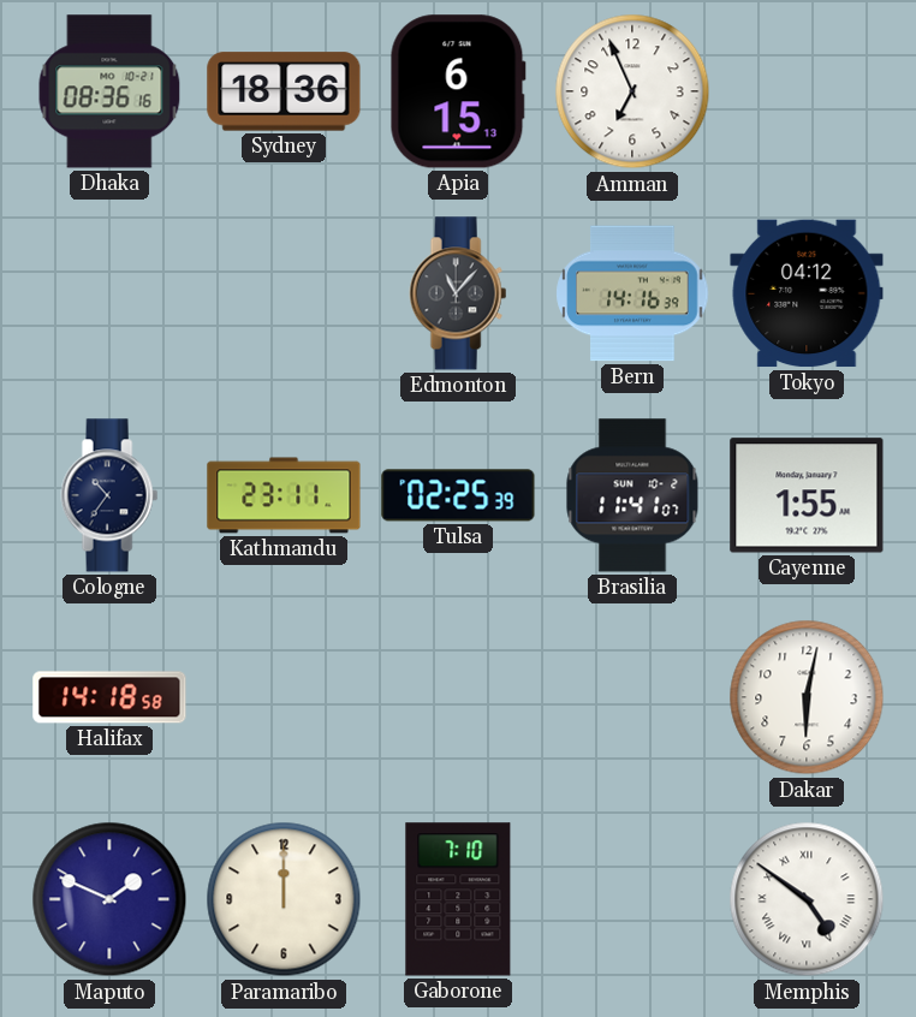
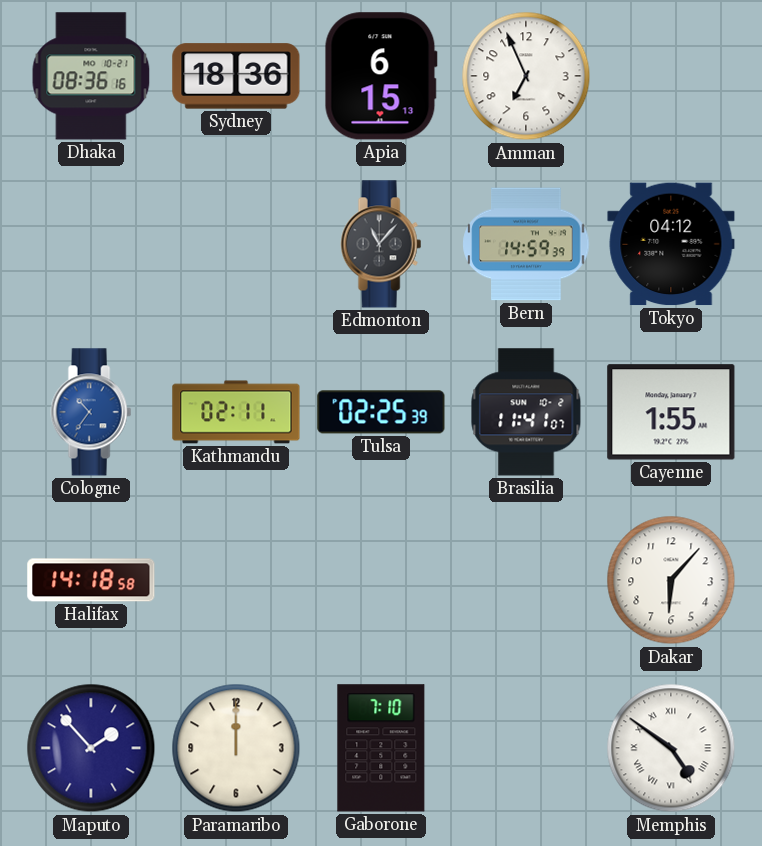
Bern: 14:16 -> 14:59 (526, 244)
Cologne dial: navy -> blue (91, 412)
Kathmandu: 23:11 -> 02:11 (236, 412)
Dakar: 6:02 -> 6:07 (671, 580)
Maputo: 1:49 -> 1:53 (91, 748)
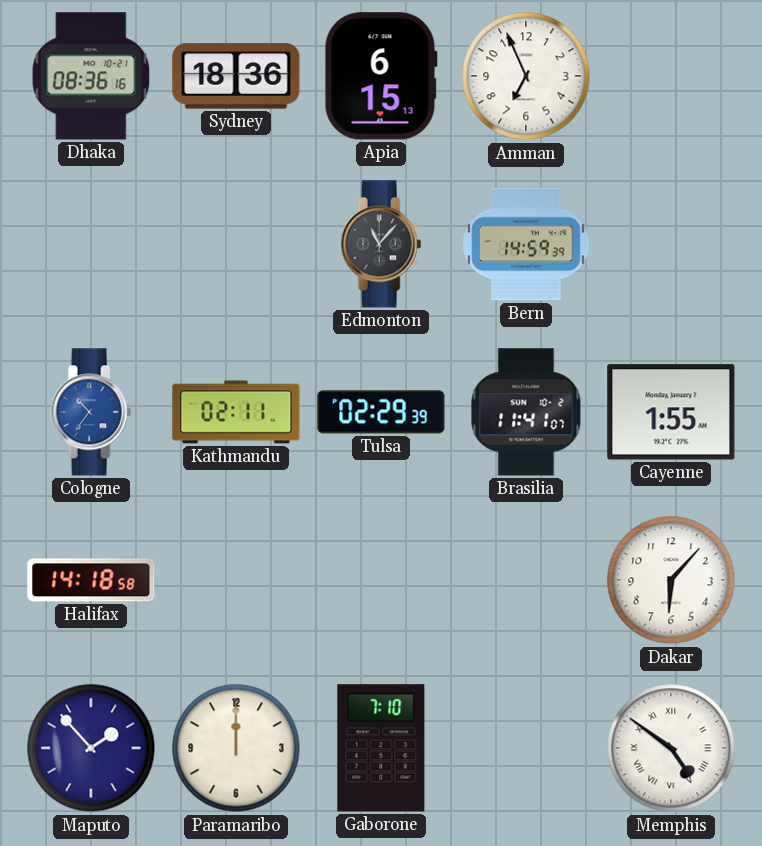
Tokyo: 04:12 -> none (671, 244)
Tulsa: 02:25 -> 02:29 (381, 412)
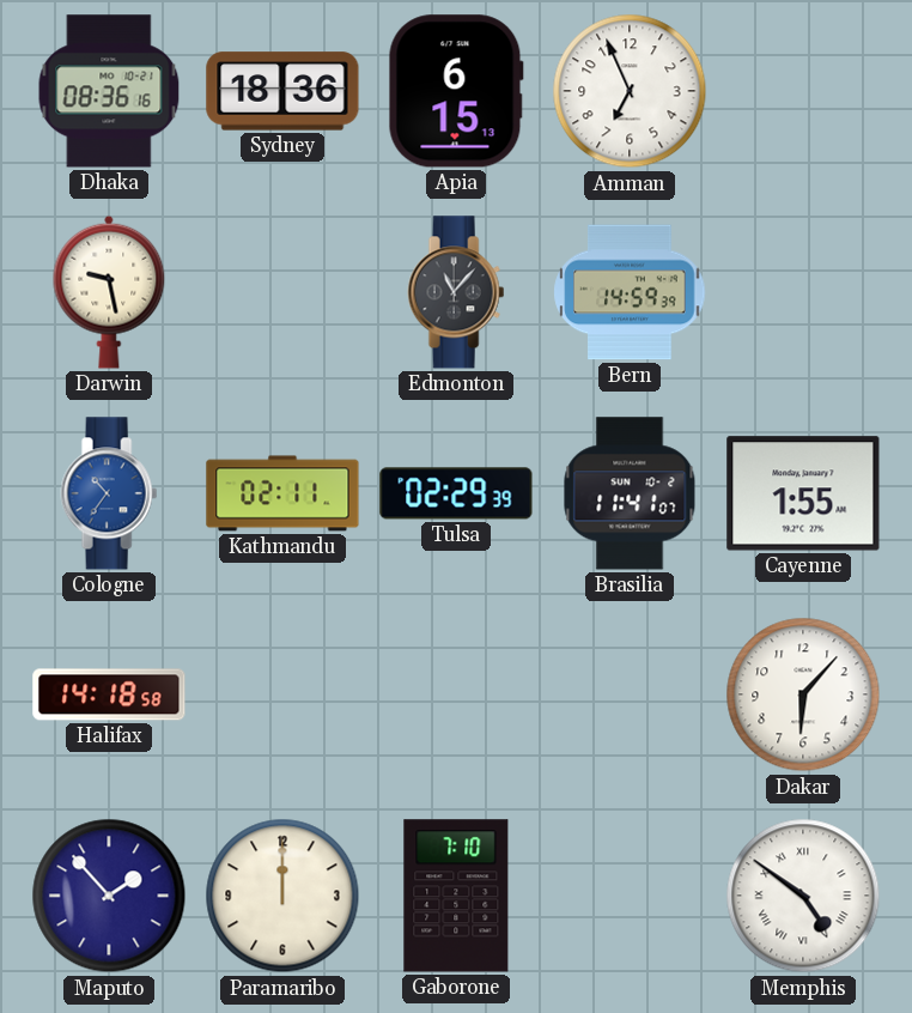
Darwin: none -> 9:28 (109, 292)
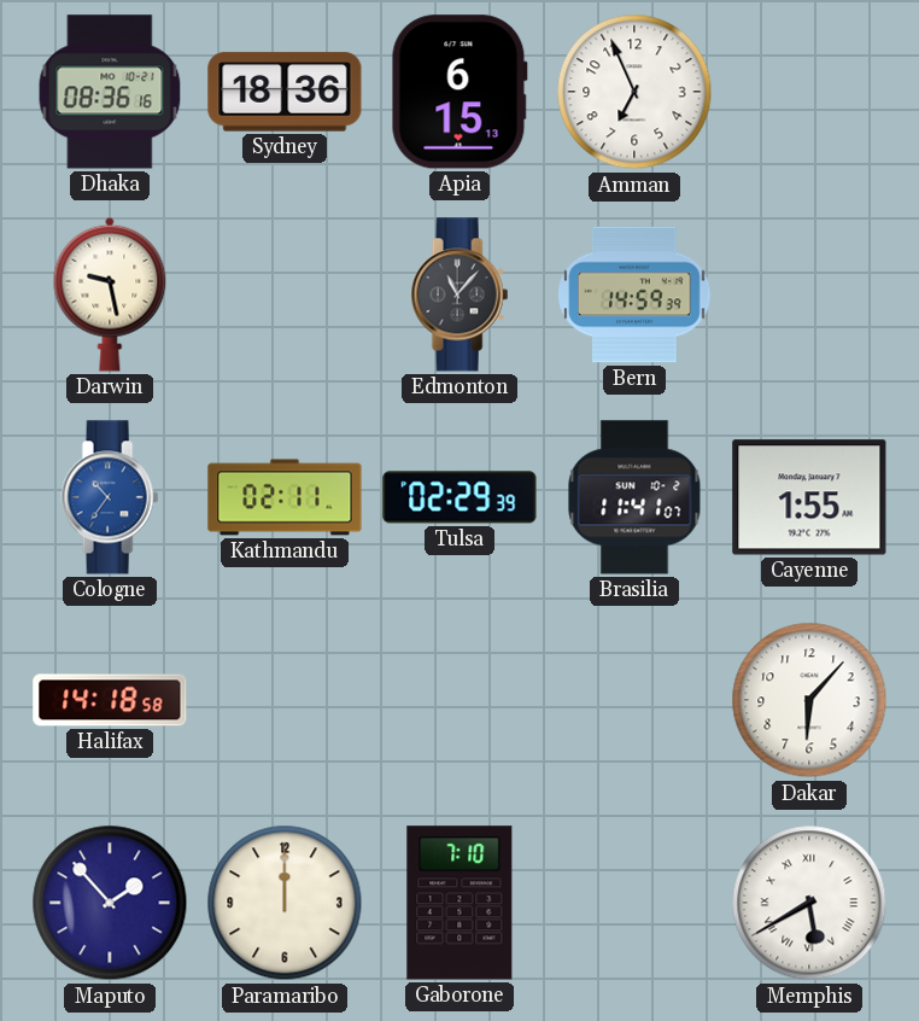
Memphis: 4:51 -> 5:40 (809, 903)
